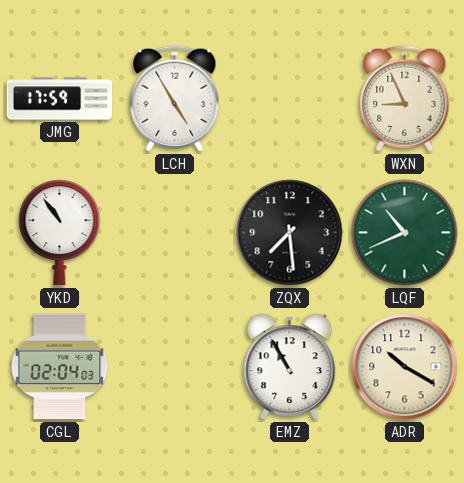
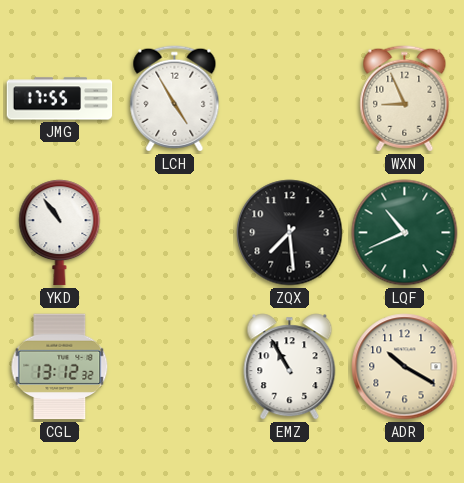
JMG: 17:59 -> 17:55 (60, 99)
CGL: 02:04 -> 13:12 (60, 367)
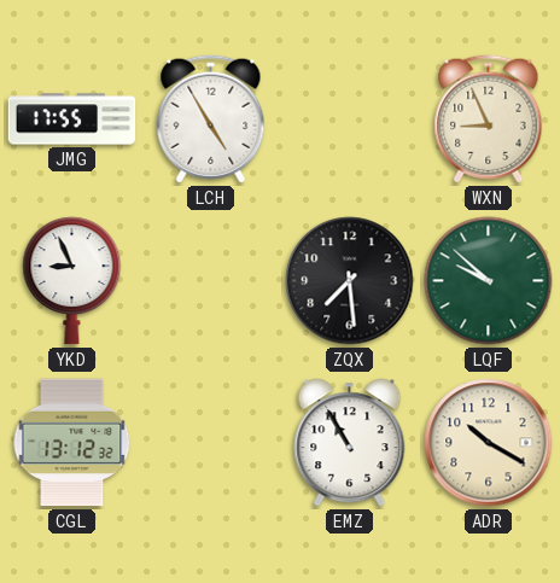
YKD: 10:54 -> 8:56 (72, 281)
LQF: 10:41 -> 9:52 (489, 281)
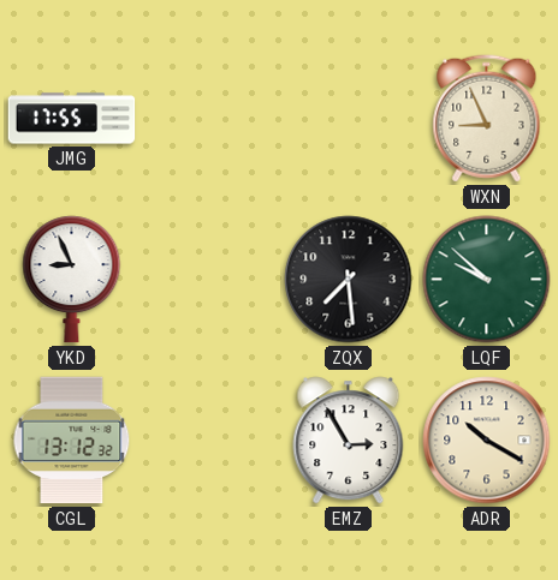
LCH: 4:55 -> none (211, 119)
EMZ: 10:55 -> 2:55 (349, 441)
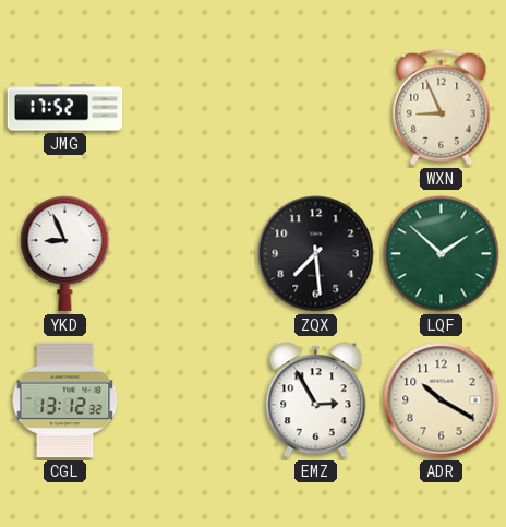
JMG: 17:55 -> 17:52 (65, 108)
LQF: 9:52 -> 1:52 (442, 254)
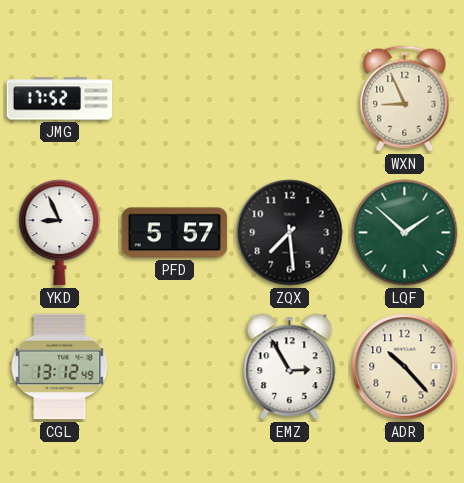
PFD: none -> 5:57 (175, 233)
CGL: 13:12:32 -> 13:12:49 (60, 367)
ADR: 10:20 -> 10:23 (405, 367)
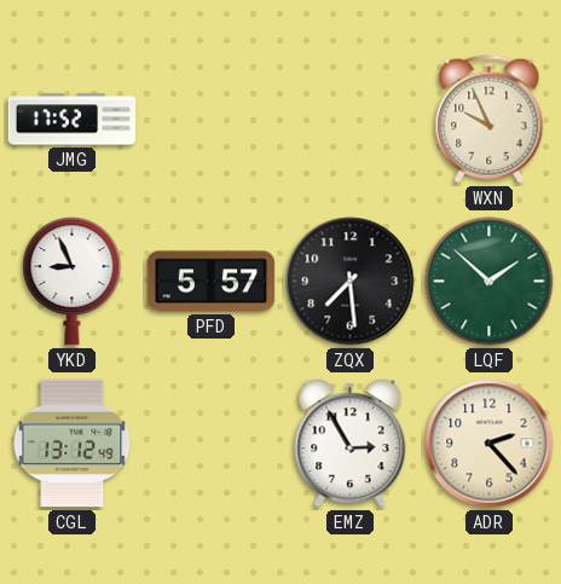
WXN: 8:56 -> 9:56 (490, 120)
ADR: 10:23 -> 2:23 (490, 444)
